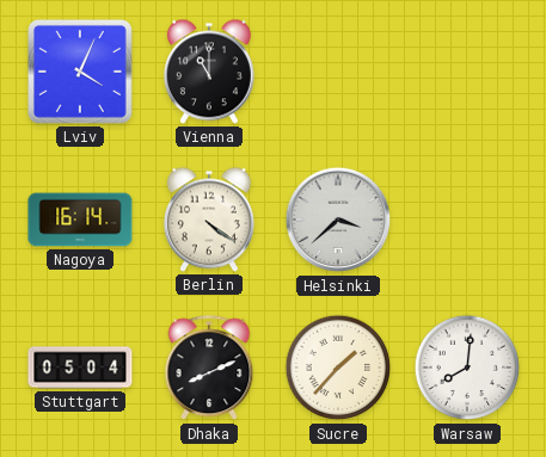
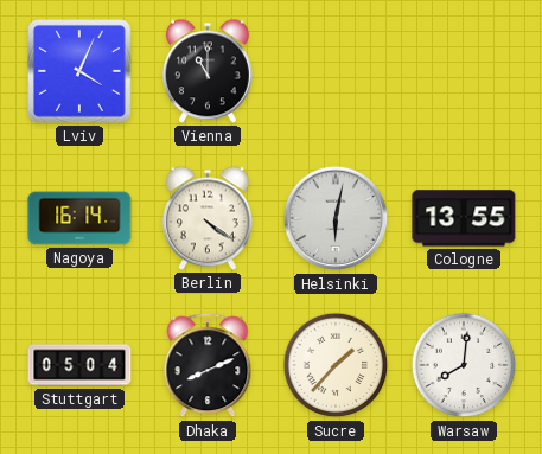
Helsinki: 3:38 -> 6:02 (336, 218)
Cologne: none -> 13:55 (464, 218)
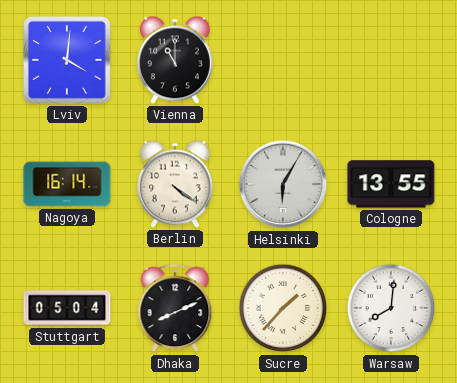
Lviv: 4:04 -> 4:01 (68, 61)
Helsinki: 6:02 -> 6:05 (283, 184)
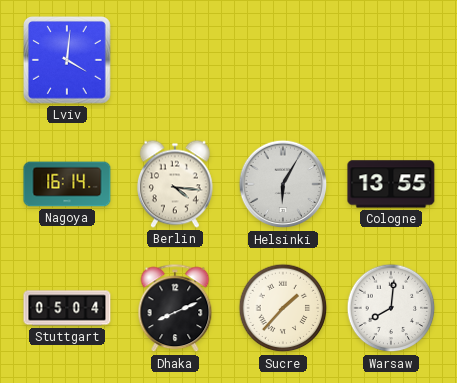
Vienna: 11:00 -> none (175, 60)
Berlin: 4:21 -> 4:16 (175, 184)
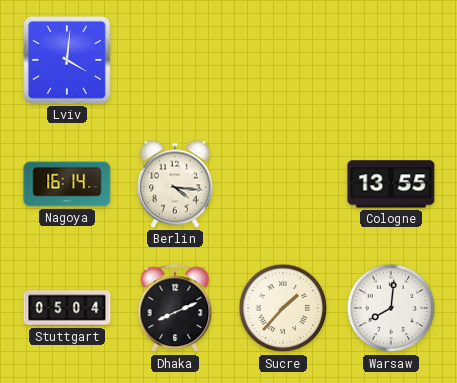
Helsinki: 6:05 -> none (283, 184)
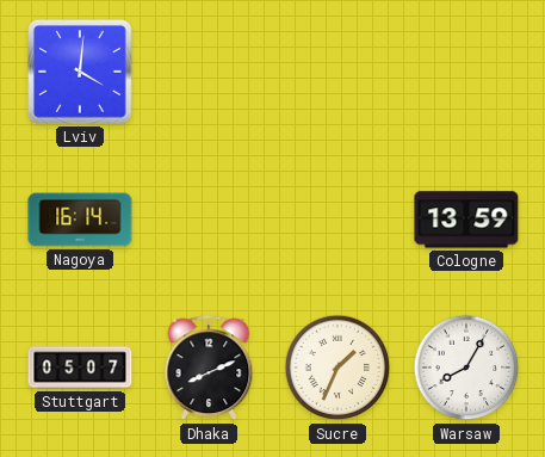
Berlin: 4:16 -> none (175, 184)
Cologne: 13:55 -> 13:59 (466, 220)
Stuttgart: 05:04 -> 05:07 (80, 368)
Sucre: 1:37 -> 1:34 (337, 368)
Warsaw: 8:01 -> 8:05 (466, 368)
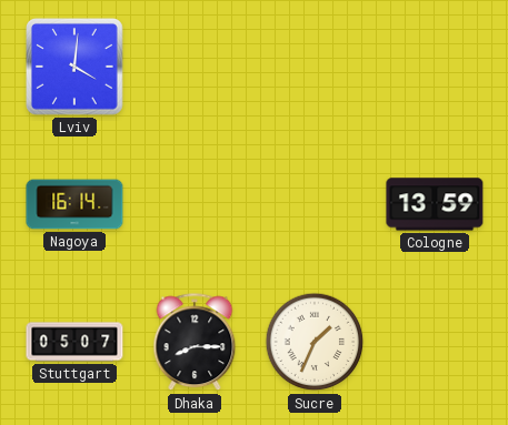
Dhaka: 8:11 -> 8:15 (195, 343)
Warsaw: 8:05 -> none (466, 368)
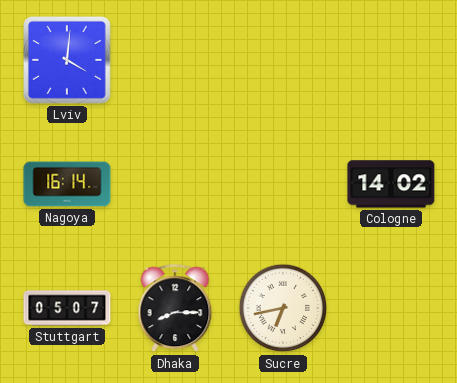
Cologne: 13:59 -> 14:02 (391, 184)
Sucre: 1:34 -> 6:43 (283, 308)
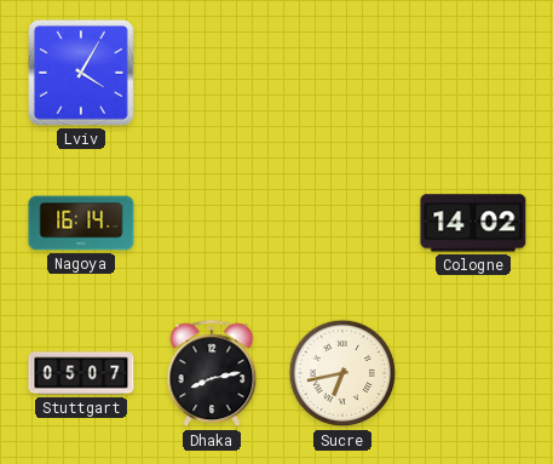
Lviv: 4:01 -> 4:05 (82, 74)
Dhaka: 8:15 -> 8:13 (212, 374)
